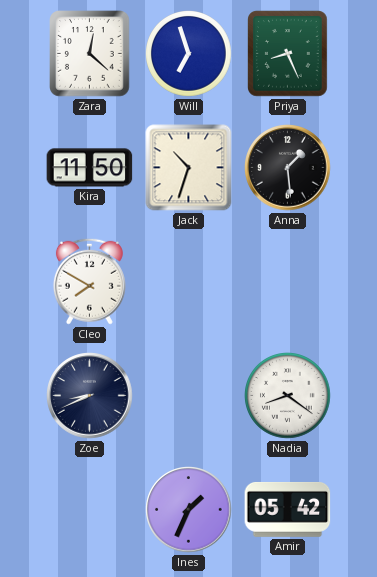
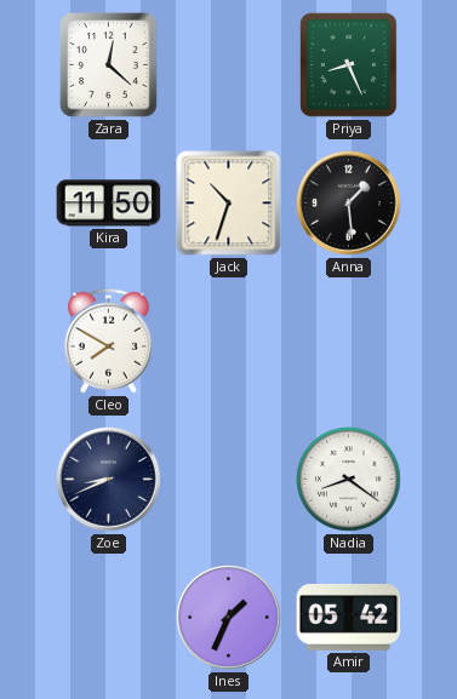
Will: 6:57 -> none (189, 54)
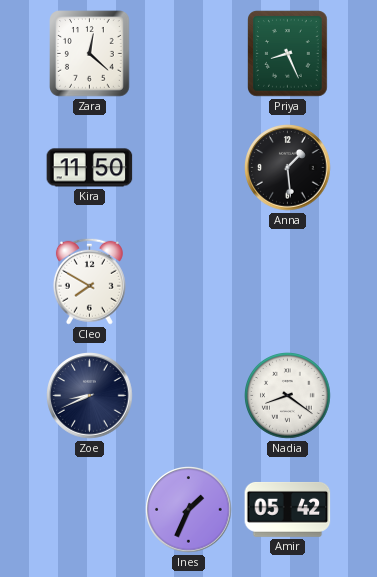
Jack: 10:33 -> none (229, 204)
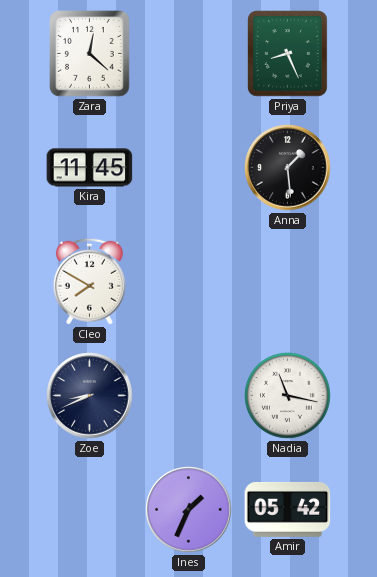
Kira: 11:50 -> 11:45 (90, 168)
Nadia: 8:21 -> 11:17 (288, 396)
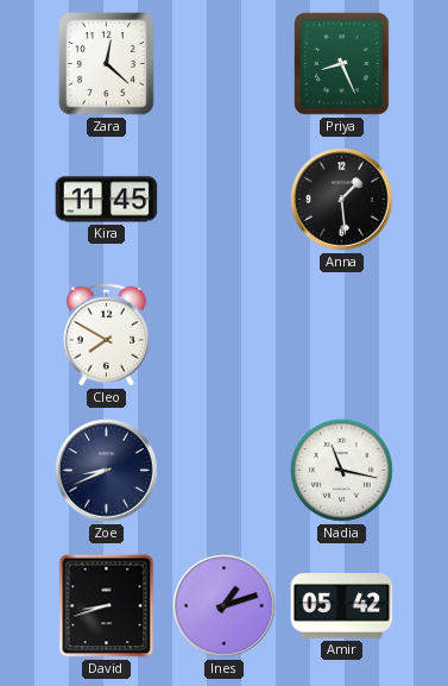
David: none -> 8:42 (107, 606)
Ines: 1:34 -> 1:12 (225, 606)
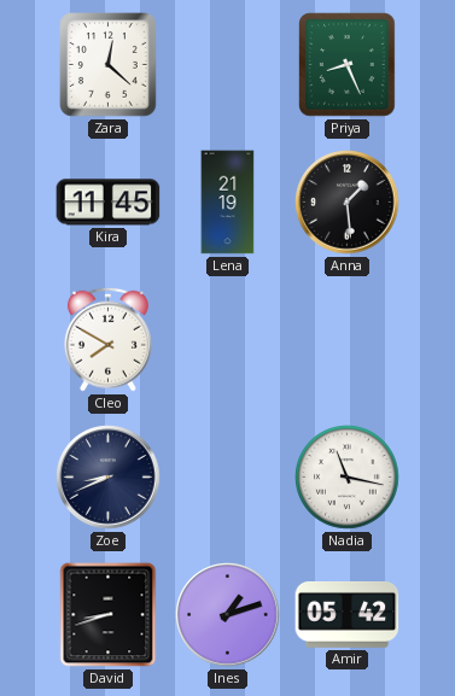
Lena: none -> 21:19 (228, 203)
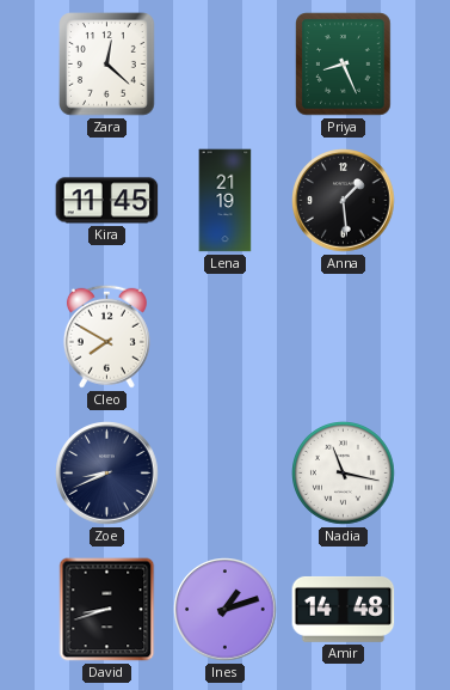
Amir: 05:42 -> 14:48 (344, 609)
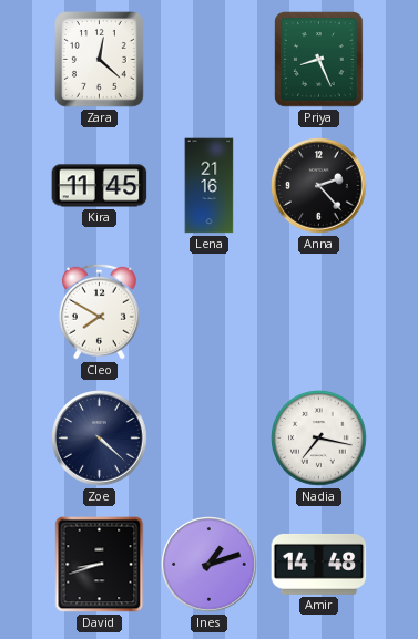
Lena: 21:19 -> 21:16 (210, 186)
Anna: 1:29 -> 2:23 (319, 186)
Zoe: 8:41 -> 4:22 (100, 439)
Nadia: 11:17 -> 7:17 (319, 439)
